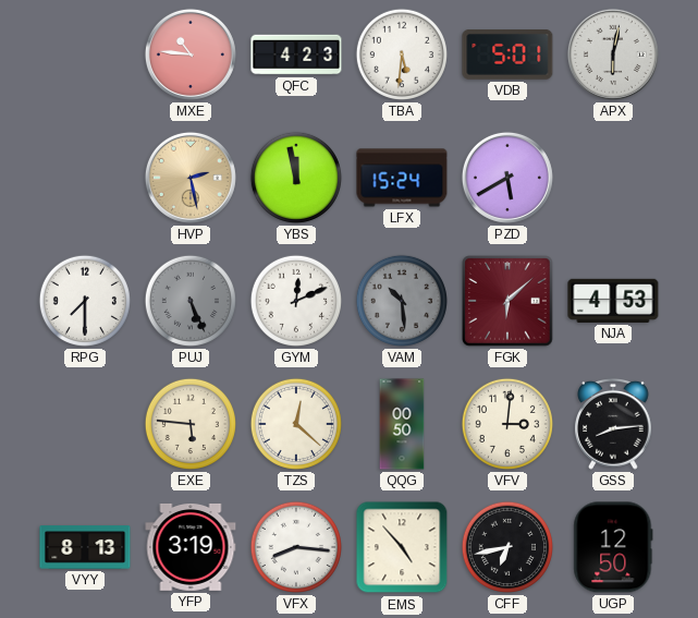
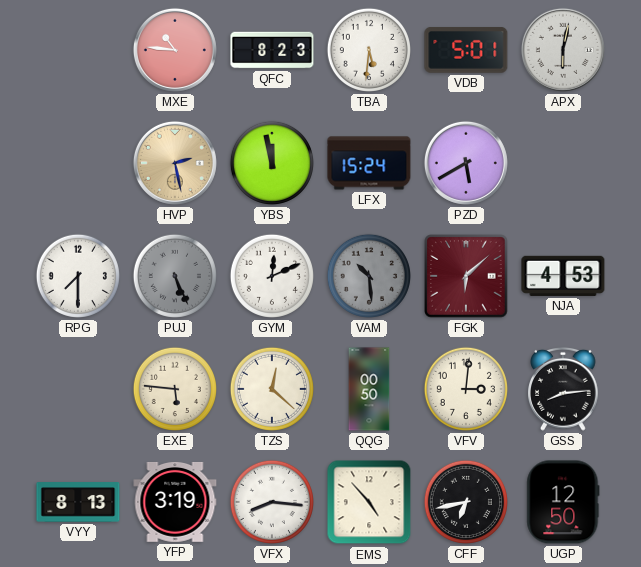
QFC: 4:23 -> 8:23 (272, 50)
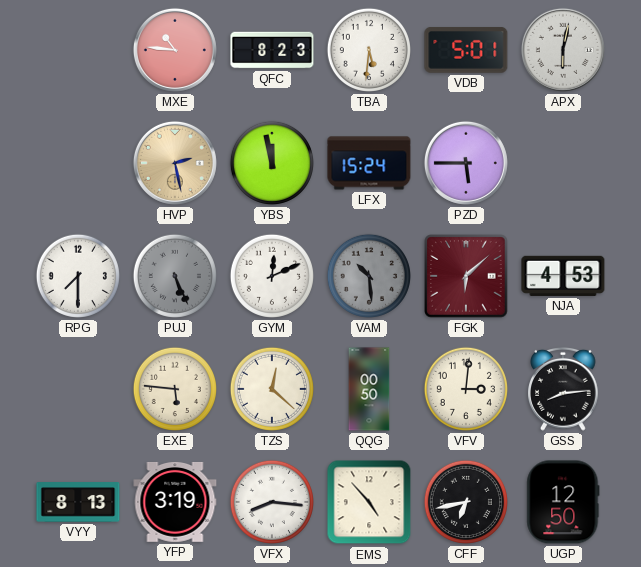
PZD: 5:40 -> 5:45 (466, 163)
